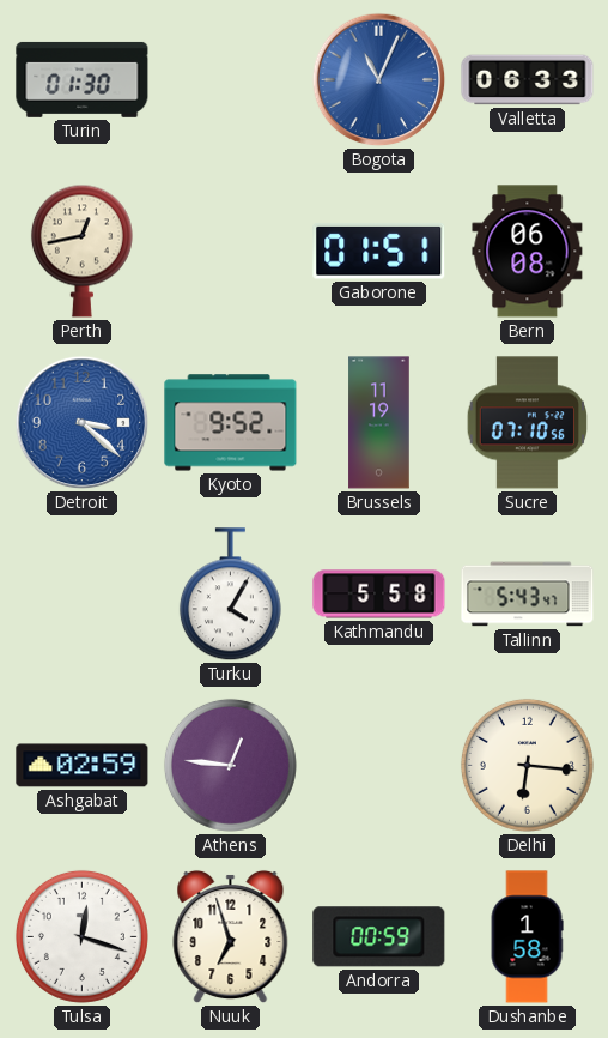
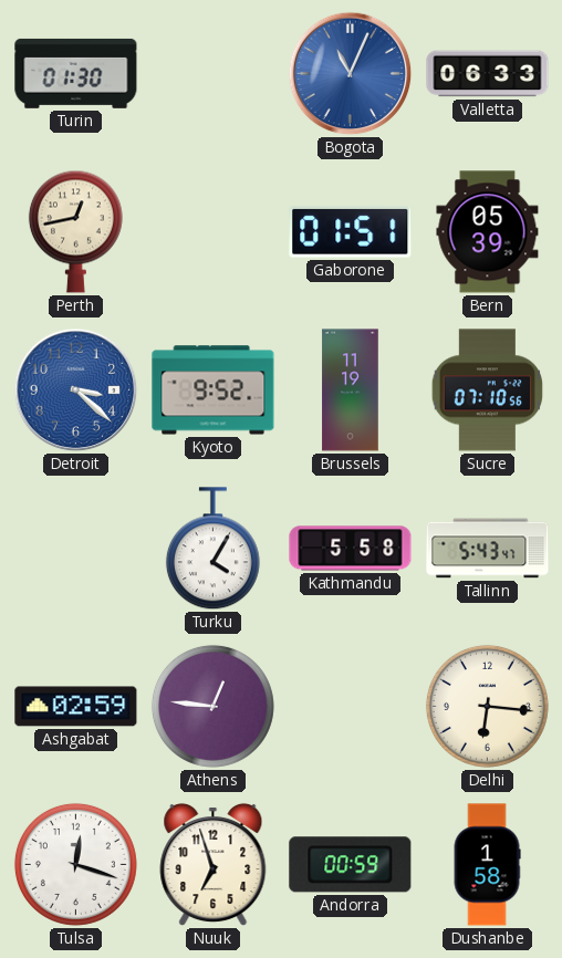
Bern: 06:08 -> 05:39 (488, 232)
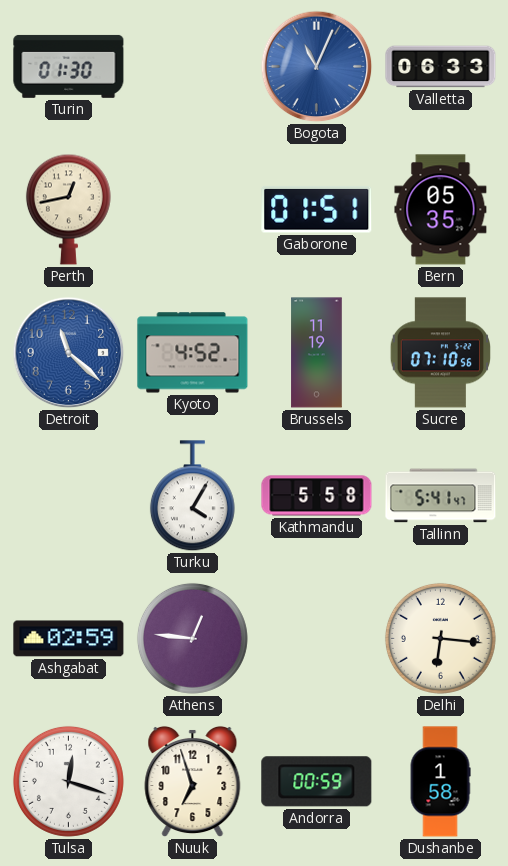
Bern: 05:39 -> 05:35 (441, 210)
Detroit: 3:22 -> 11:22 (69, 353)
Kyoto: 9:52 -> 4:52 (193, 353)
Tallinn: 5:43 -> 5:41 (441, 496)
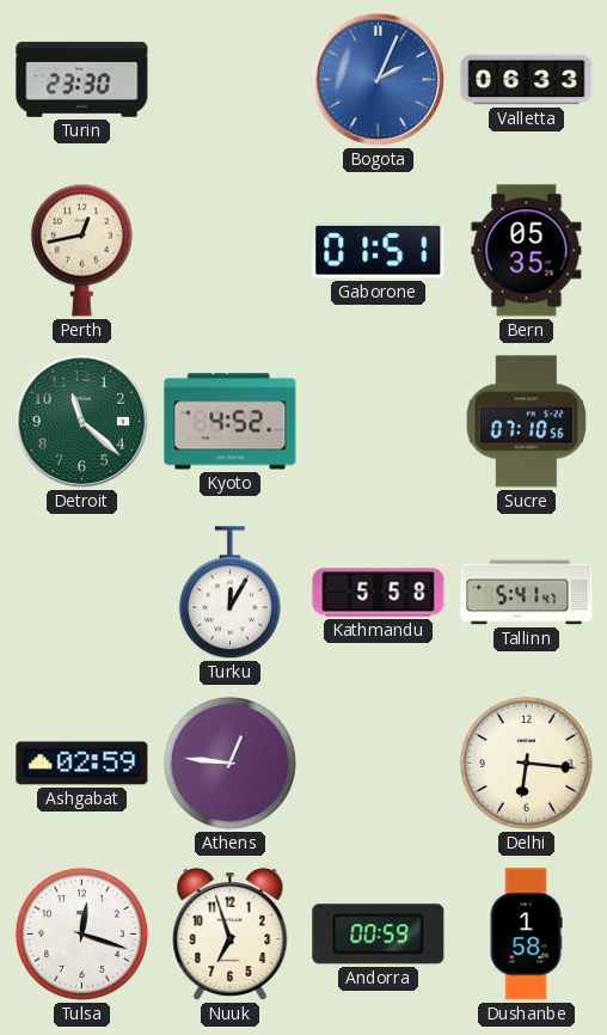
Turin: 01:30 -> 23:30 (82, 79)
Bogota: 11:04 -> 2:04 (379, 80)
Detroit dial: blue -> green (82, 422)
Brussels: 11:19 -> none (317, 353)
Turku: 4:05 -> 12:05 (229, 593)
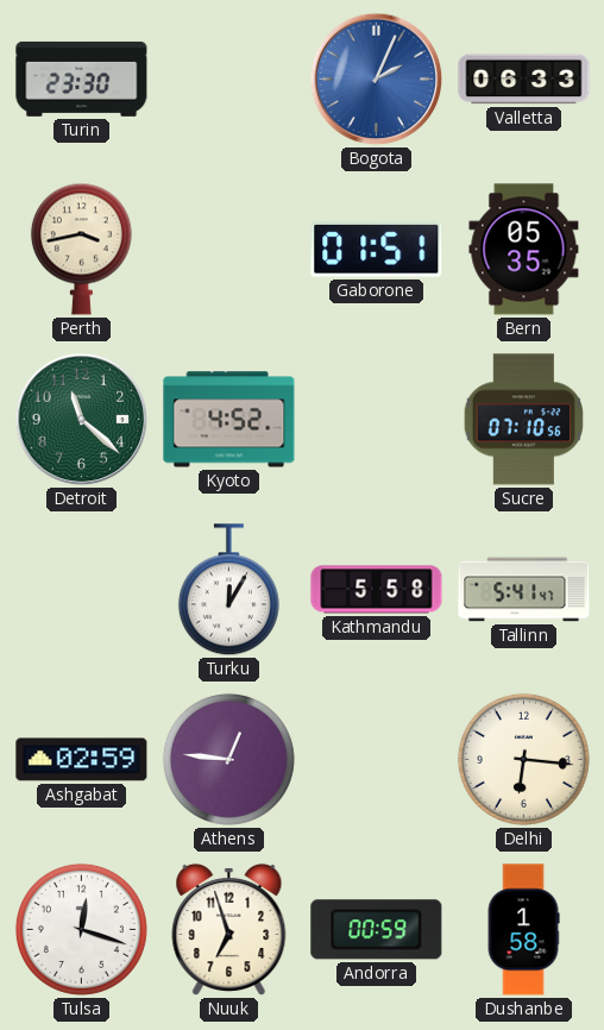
Perth: 12:43 -> 3:43 (81, 249)
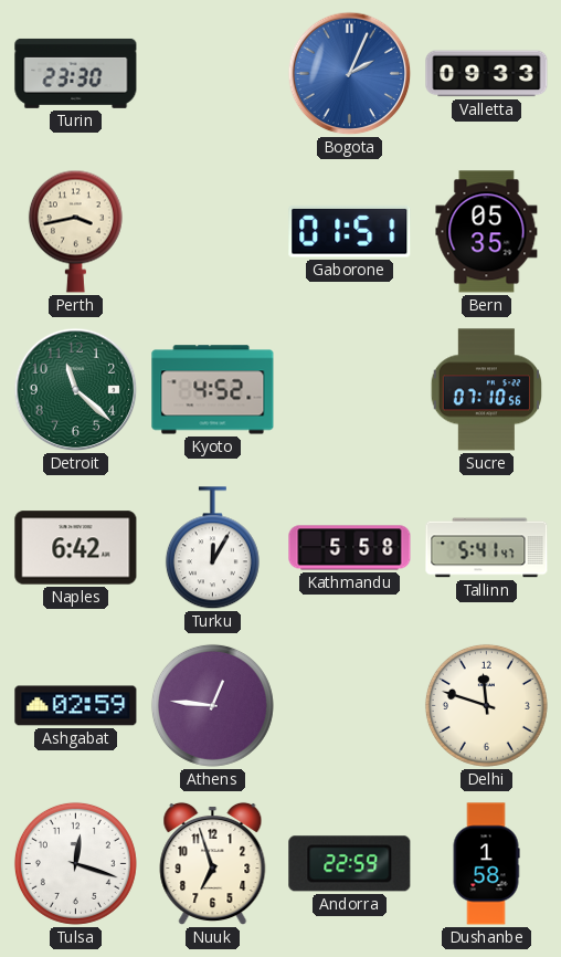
Valletta: 06:33 -> 09:33 (487, 74)
Naples: none -> 6:42 (76, 548)
Delhi: 6:16 -> 11:48 (486, 705)
Andorra: 00:59 -> 22:59 (350, 864)
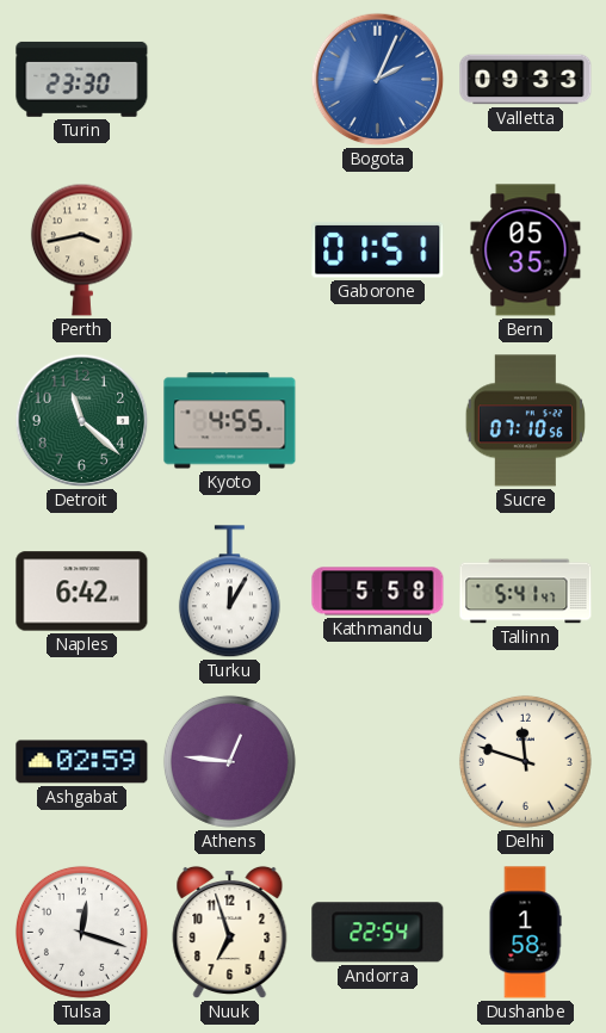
Kyoto: 4:52 -> 4:55 (230, 421)
Andorra: 22:59 -> 22:54 (378, 933)
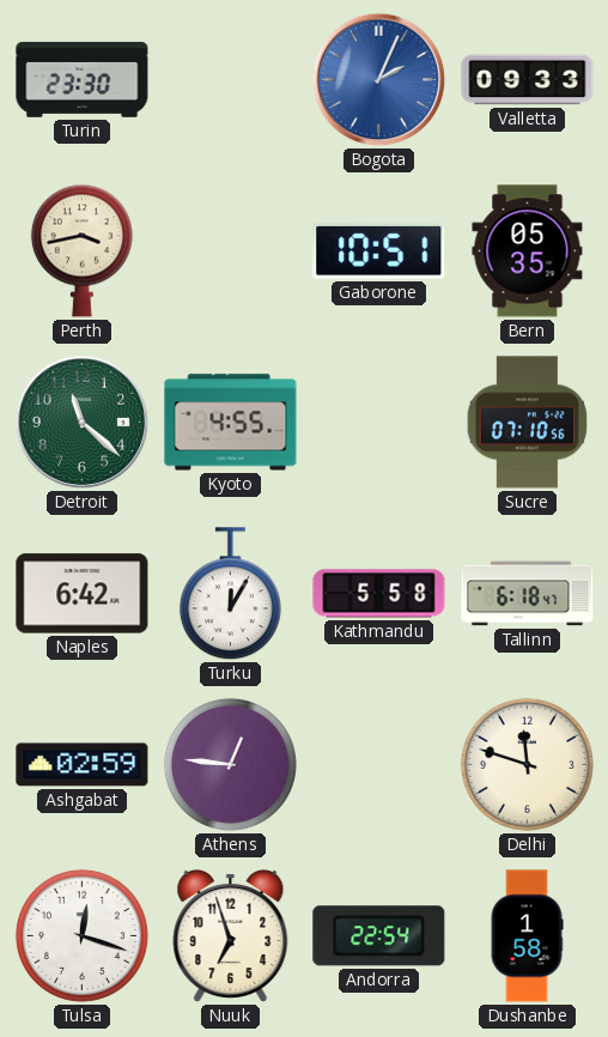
Gaborone: 01:51 -> 10:51 (379, 251)
Tallinn: 5:41 -> 6:18 (528, 594)
